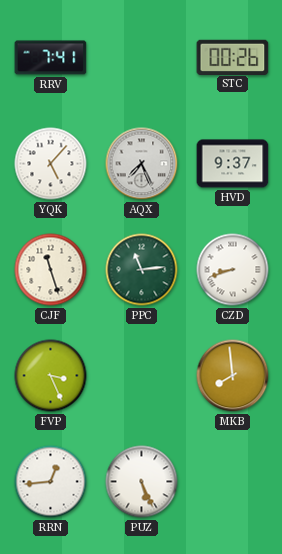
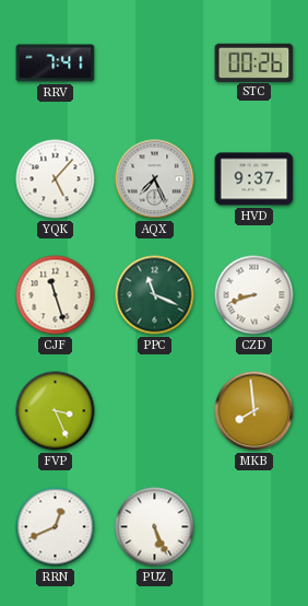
PPC: 11:14 -> 11:19 (155, 295)
RRN: 12:44 -> 12:41 (56, 527)
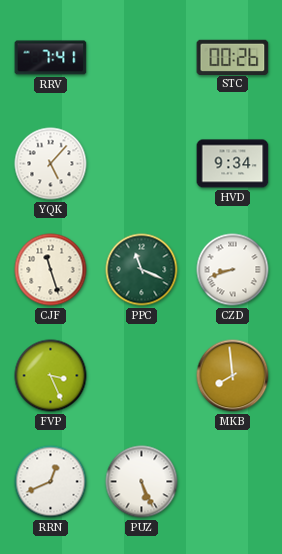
AQX: 7:26 -> none (155, 179)
HVD: 9:37 -> 9:34 (233, 164)
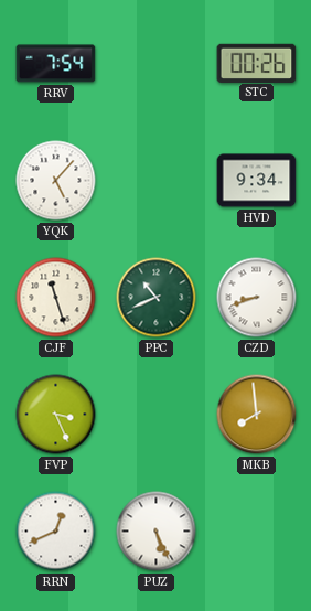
RRV: 7:41 -> 7:54 (56, 64)
PPC: 11:19 -> 10:41 (157, 298)
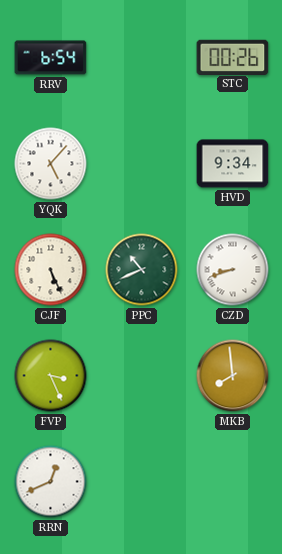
RRV: 7:54 -> 6:54 (51, 58)
CJF: 11:27 -> 5:26 (51, 270)
PUZ: 5:26 -> none (157, 532)
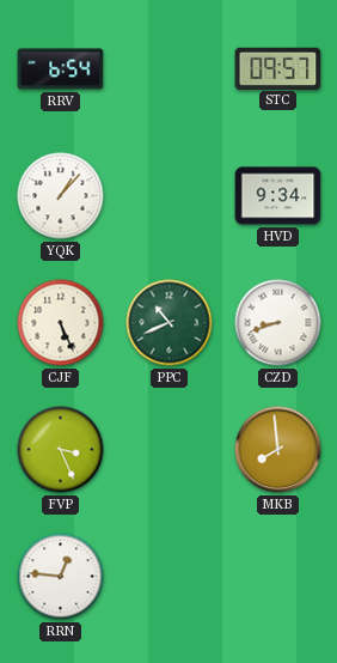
STC: 00:26 -> 09:57 (278, 68)
YQK: 5:07 -> 1:07 (61, 196)
RRN: 12:41 -> 12:46 (61, 577)
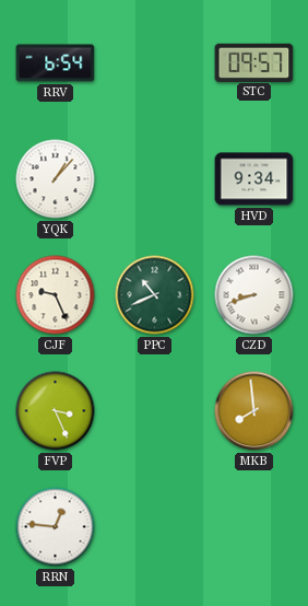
CJF: 5:26 -> 9:26 (56, 295)
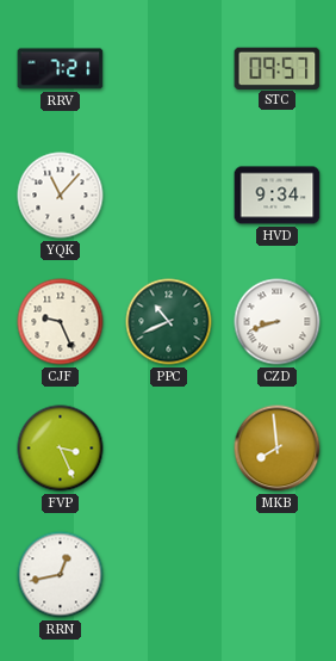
RRV: 6:54 -> 7:21 (61, 69)
YQK: 1:07 -> 11:07 (61, 196)
RRN: 12:46 -> 12:43 (61, 575)
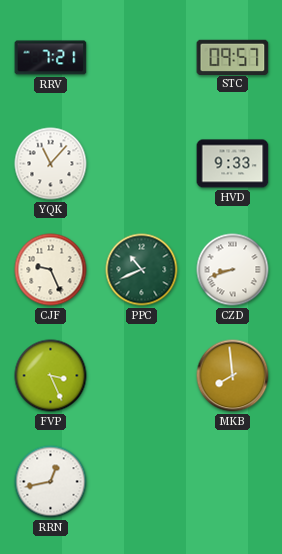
HVD: 9:34 -> 9:33 (233, 164)
